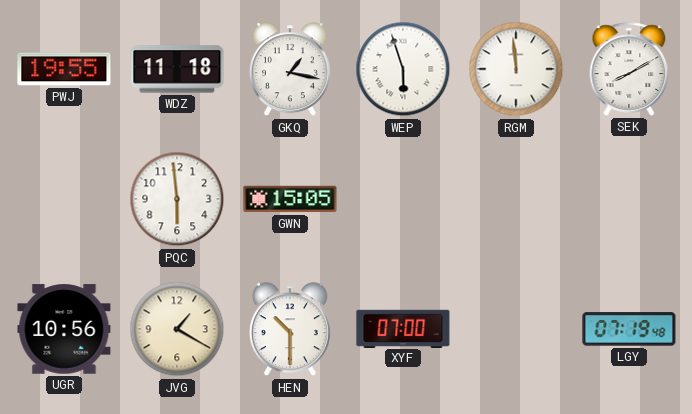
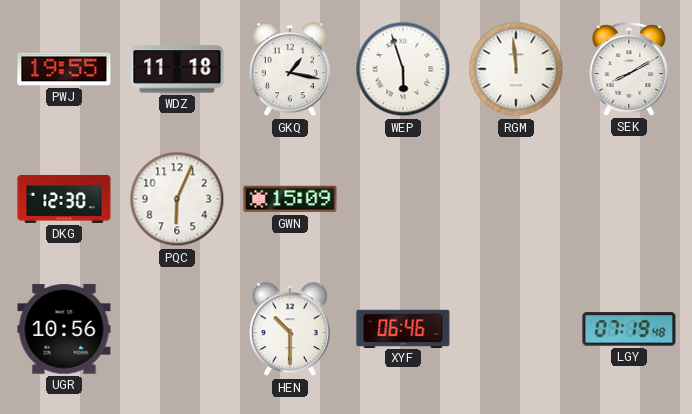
DKG: none -> 12:30 (64, 199)
PQC: 5:59 -> 6:04 (177, 199)
GWN: 15:05 -> 15:09 (290, 199)
JVG: 1:20 -> none (177, 329)
XYF: 07:00 -> 06:46 (403, 328)
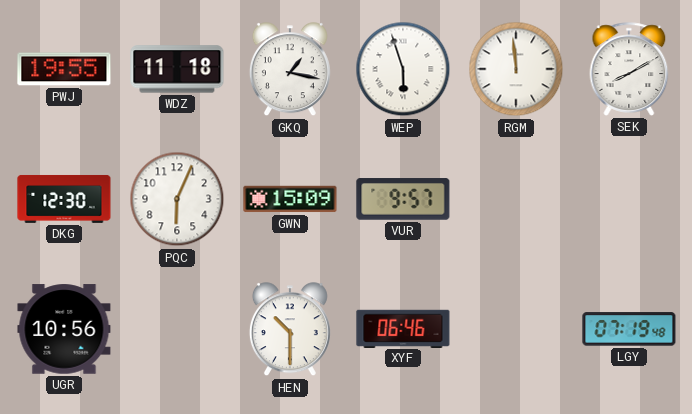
VUR: none -> 9:57 (403, 199)
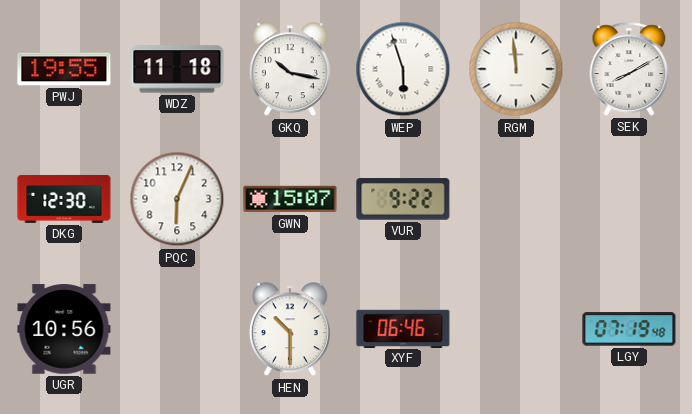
GKQ: 1:17 -> 10:17 (290, 70)
GWN: 15:09 -> 15:07 (290, 199)
VUR: 9:57 -> 9:22 (403, 199)
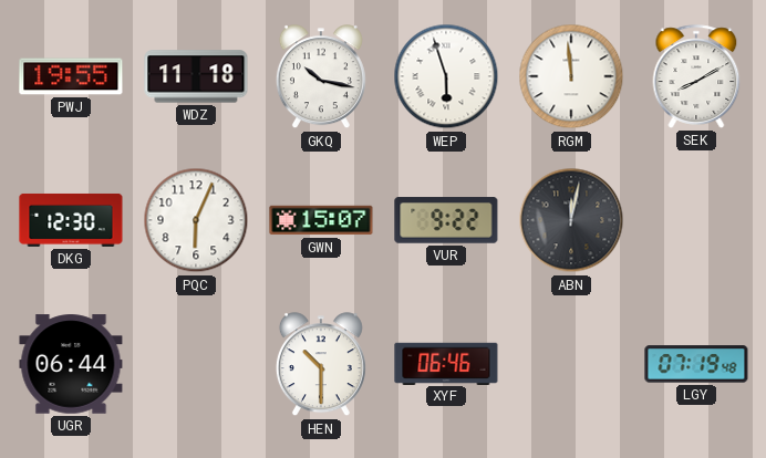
ABN: none -> 12:02 (571, 220)
UGR: 10:56 -> 06:44 (71, 364)
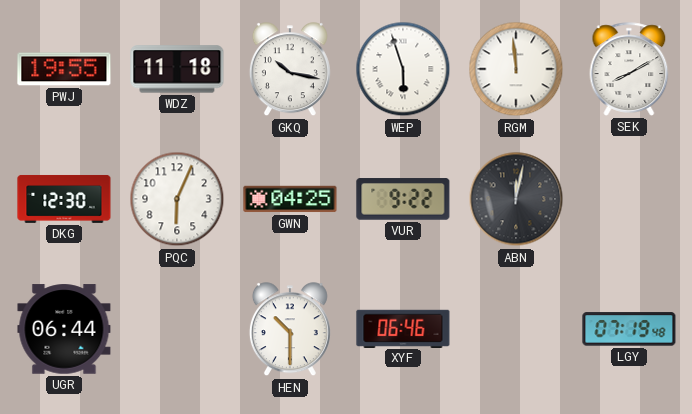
GWN: 15:07 -> 04:25 (290, 199)
